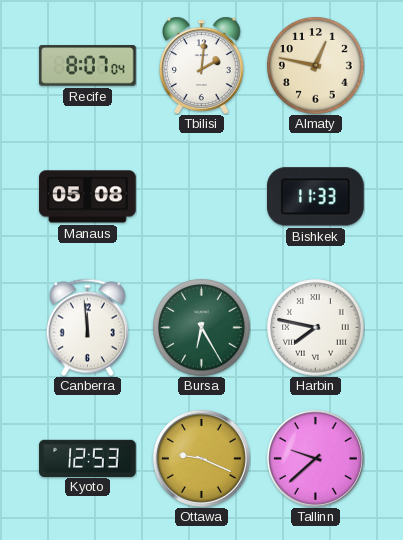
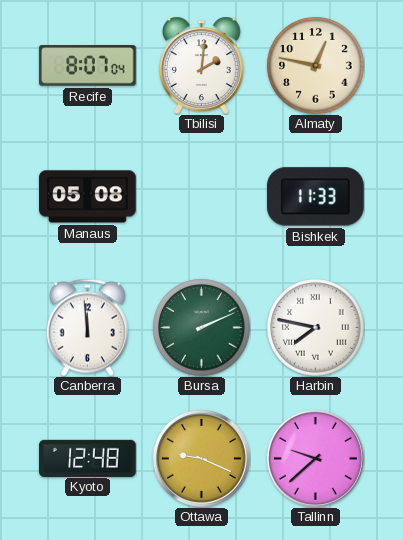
Bursa: 6:25 -> 2:11 (202, 328)
Kyoto: 12:53 -> 12:48 (88, 458)
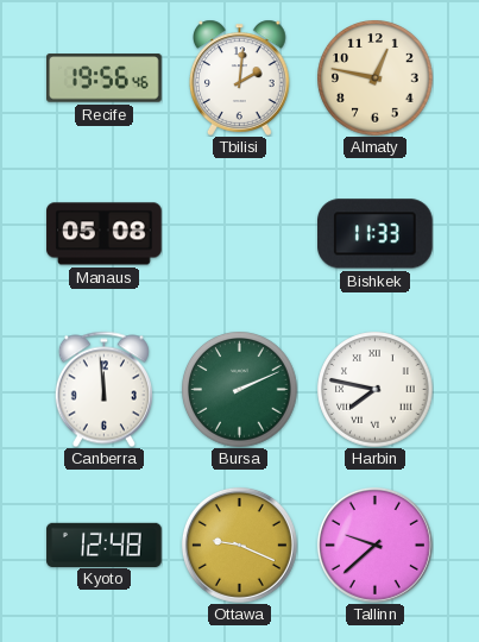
Recife: 8:07 -> 19:56 (105, 78)
